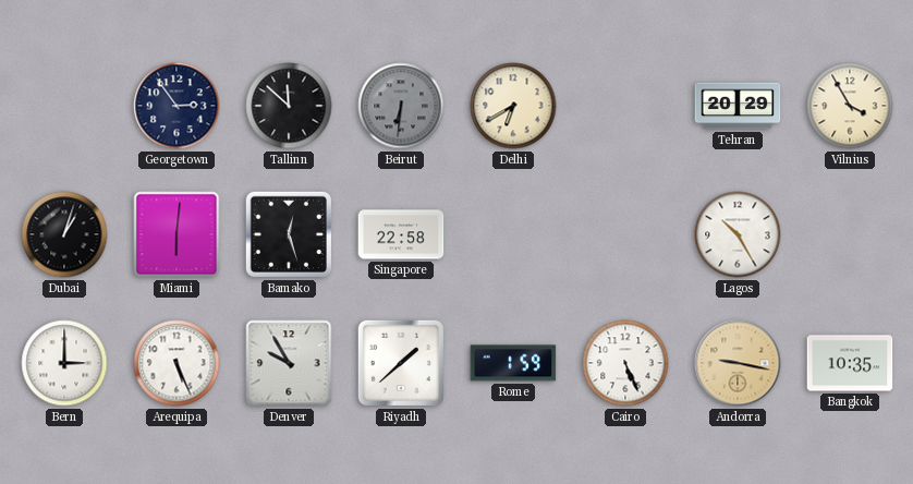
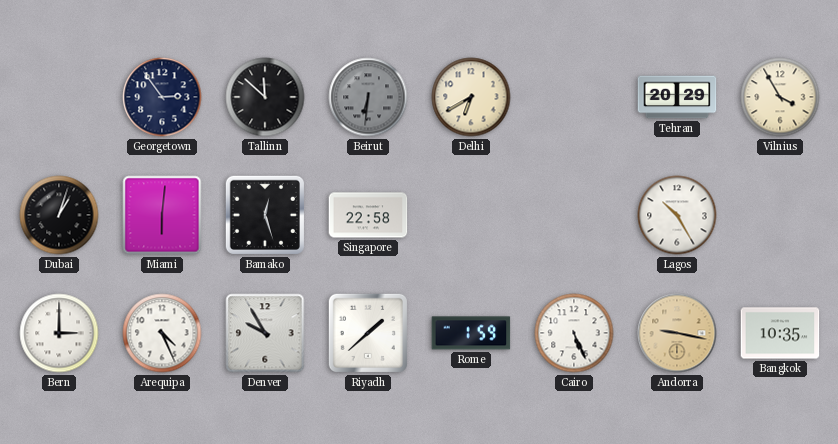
Arequipa: 5:26 -> 4:26 (162, 333)
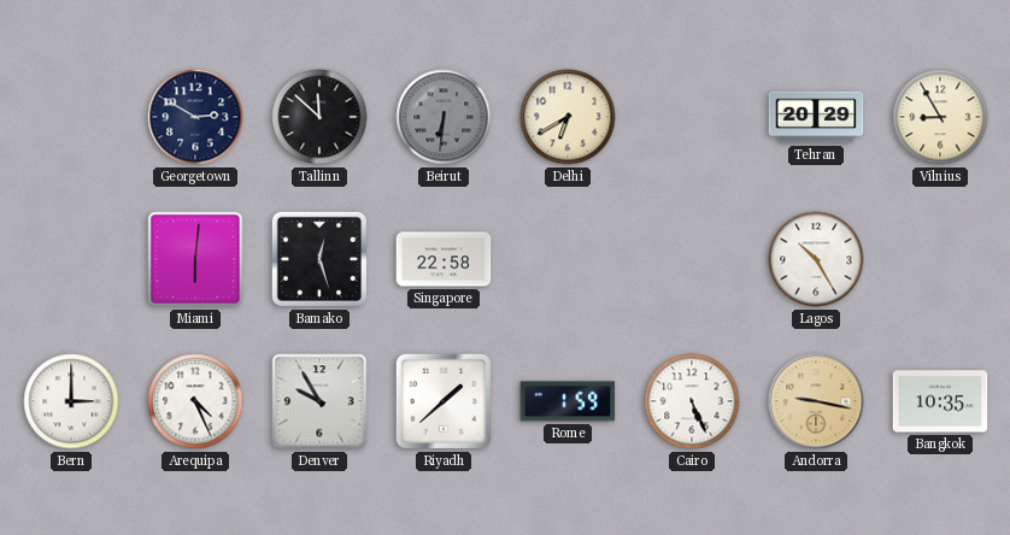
Georgetown: 2:54 -> 2:50 (195, 117)
Vilnius: 3:55 -> 8:55 (940, 117)
Dubai: 1:03 -> none (59, 215)
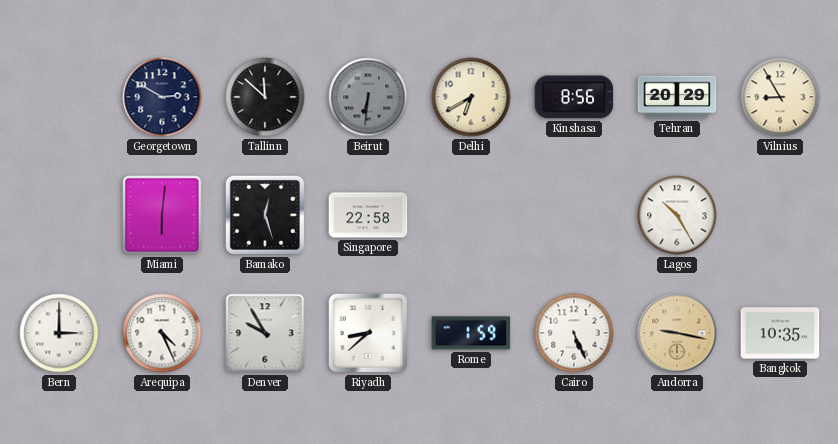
Kinshasa: none -> 8:56 (574, 97)
Riyadh: 1:38 -> 8:38 (368, 333)
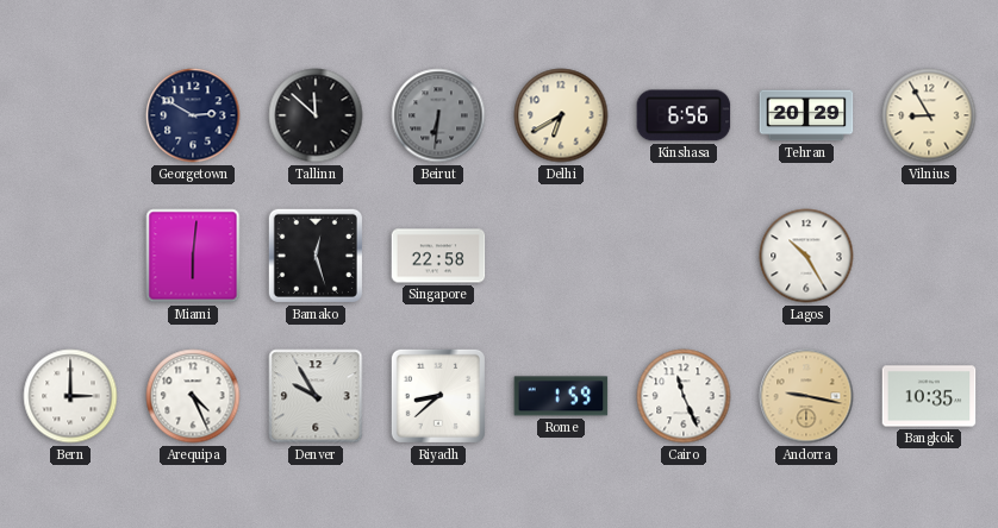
Kinshasa: 8:56 -> 6:56 (684, 115)
Cairo: 5:26 -> 11:26 (684, 396)
